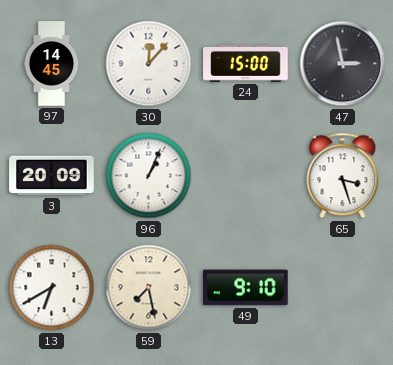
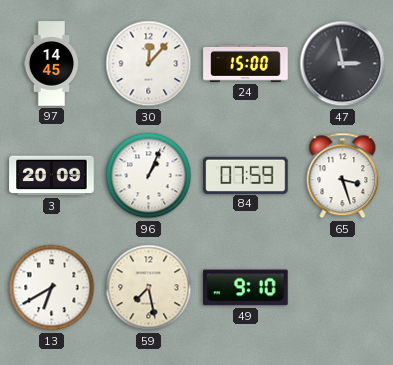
84: none -> 07:59 (246, 175)
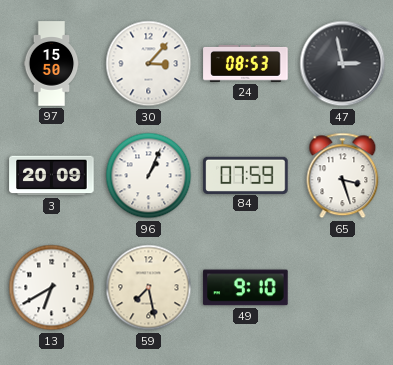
97: 14:45 -> 15:50 (52, 64)
30: 12:07 -> 3:07 (149, 64)
24: 15:00 -> 08:53 (246, 64)
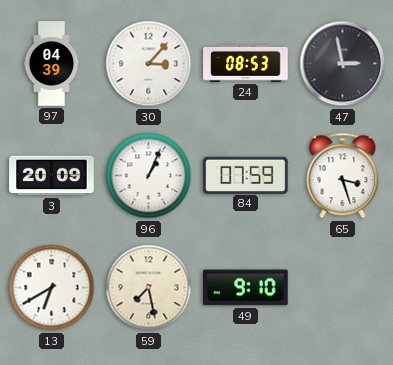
97: 15:50 -> 04:39 (52, 64)
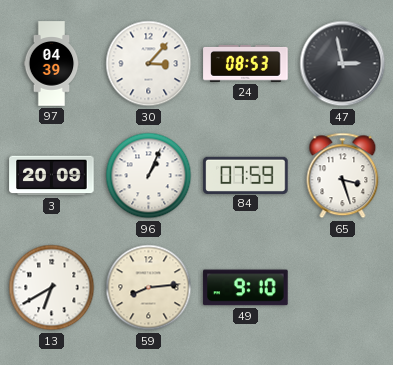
59: 7:28 -> 8:14 (149, 288)
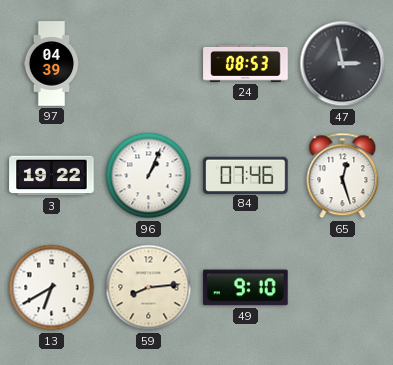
30: 3:07 -> none (149, 64)
3: 20:09 -> 19:22 (52, 176)
84: 07:59 -> 07:46 (246, 175)
65: 3:27 -> 12:27 (343, 176)
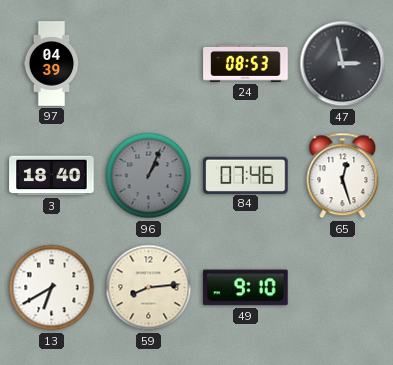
3: 19:22 -> 18:40 (52, 176)
96 dial: white -> grey (149, 176)
